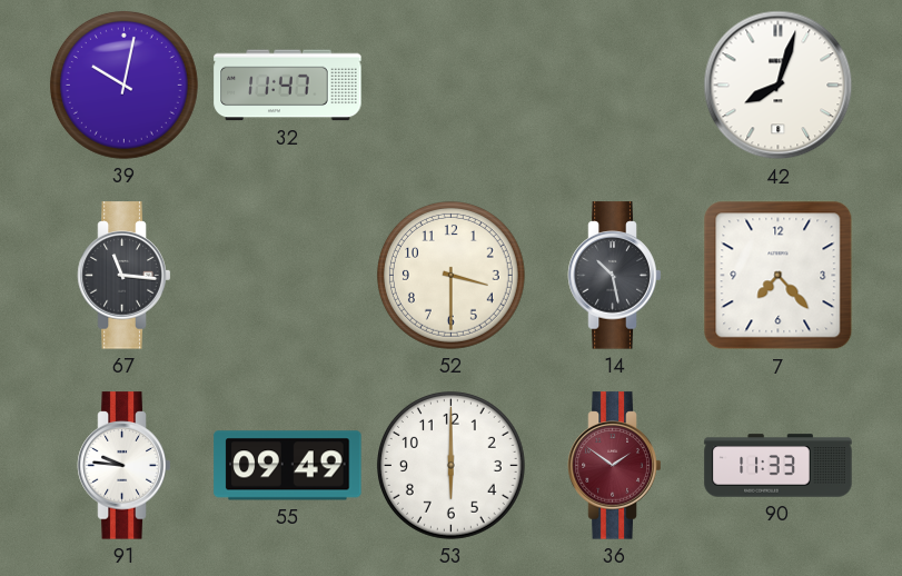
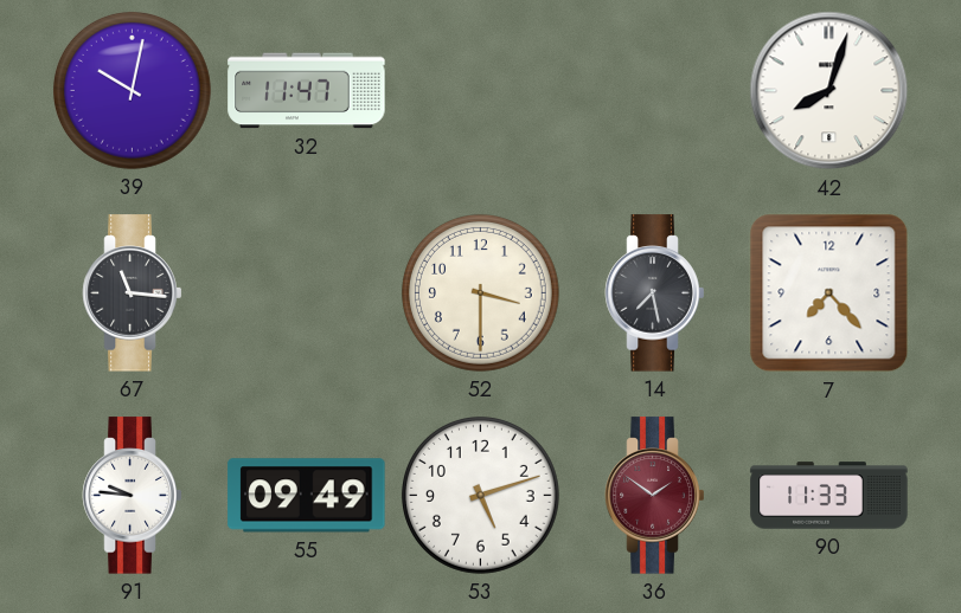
14: 10:28 -> 7:28 (655, 293)
53: 6:00 -> 5:12 (480, 495)
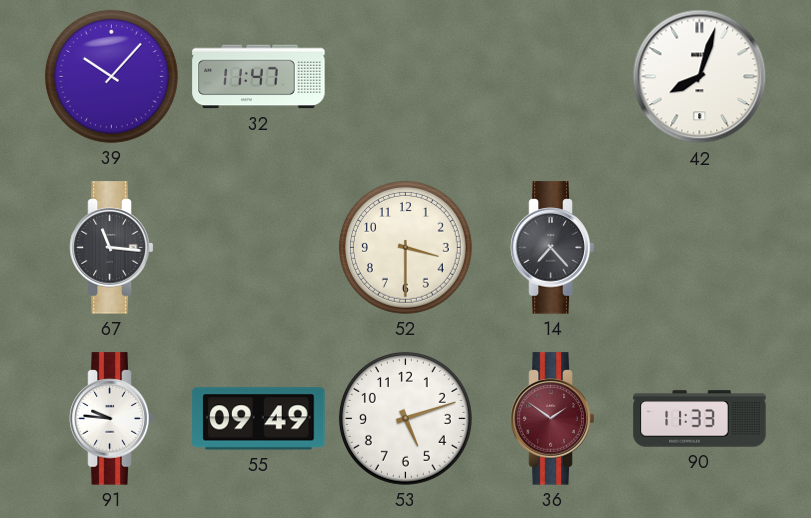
39: 10:02 -> 10:07 (111, 76)
14: 7:28 -> 7:23 (553, 248)
7: 7:23 -> none (829, 293)
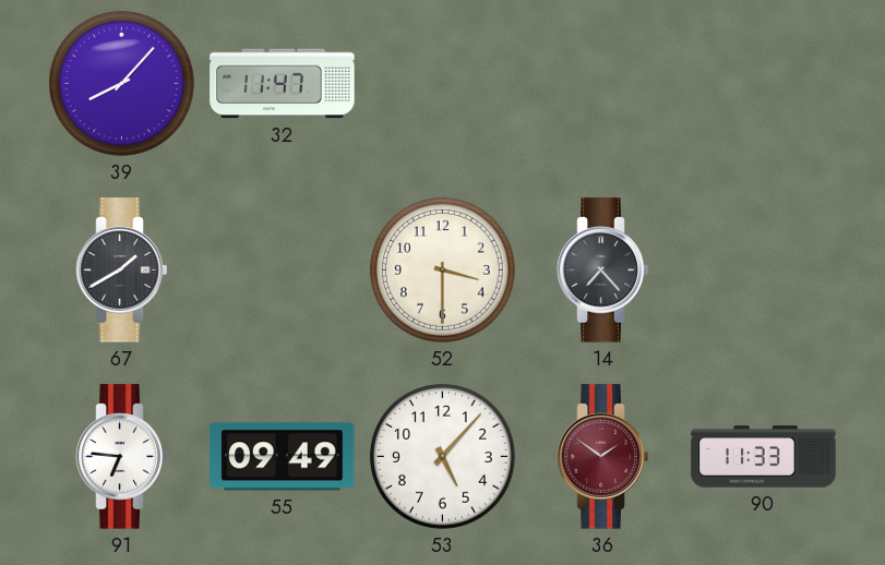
39: 10:07 -> 8:07 (121, 83)
42: 8:03 -> none (700, 77)
67: 11:16 -> 1:40 (122, 271)
91: 9:46 -> 6:46 (122, 457)
53: 5:12 -> 5:07 (442, 456)
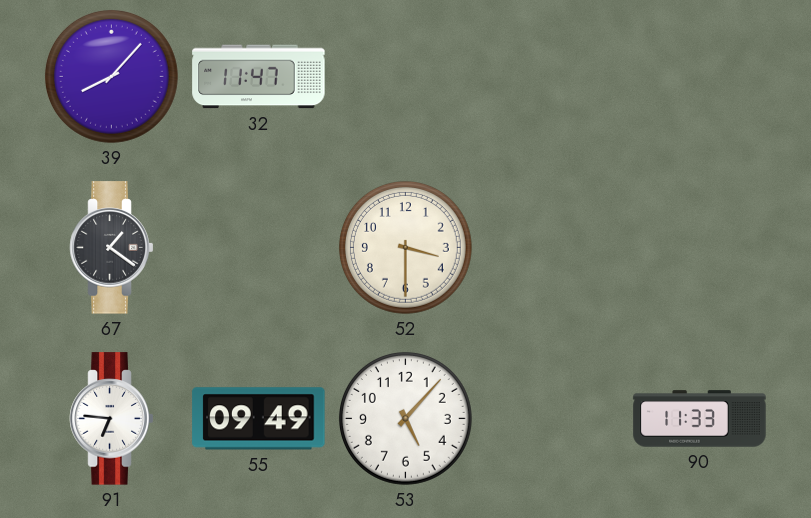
67: 1:40 -> 1:21 (112, 248)
14: 7:23 -> none (603, 271)
36: 1:51 -> none (603, 457)
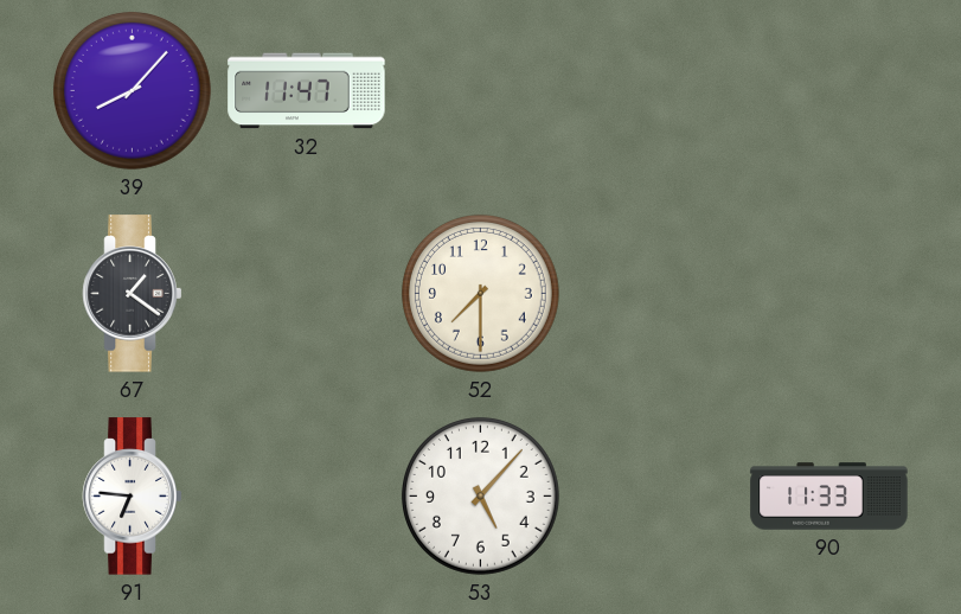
52: 3:30 -> 7:30 (480, 293)
55: 09:49 -> none (259, 419)
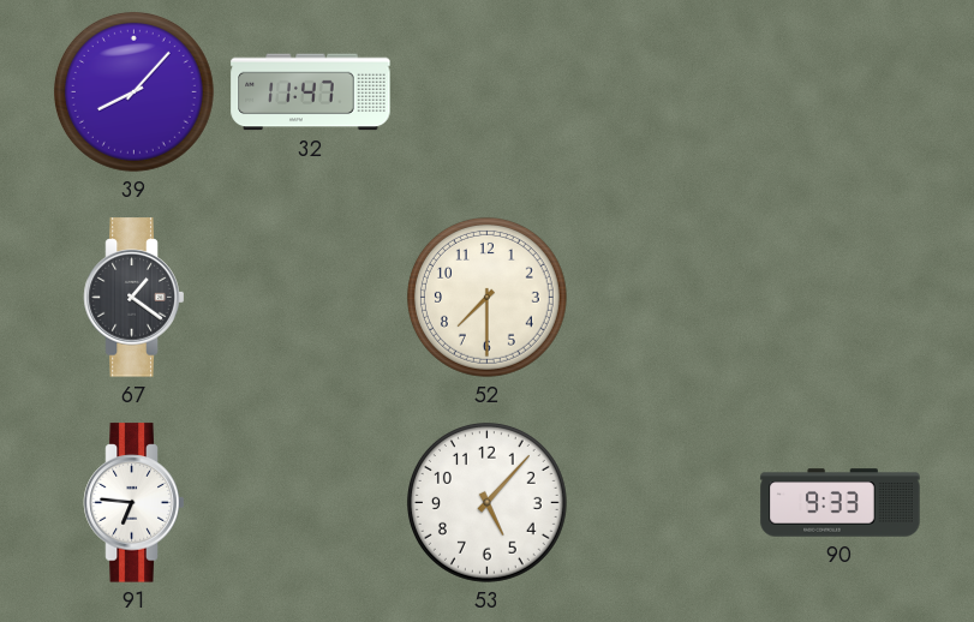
90: 11:33 -> 9:33 (841, 503)
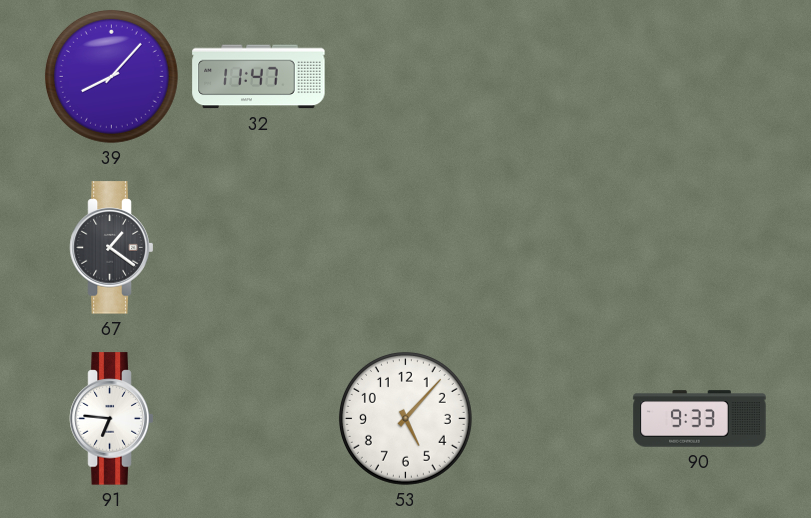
52: 7:30 -> none (486, 297)
